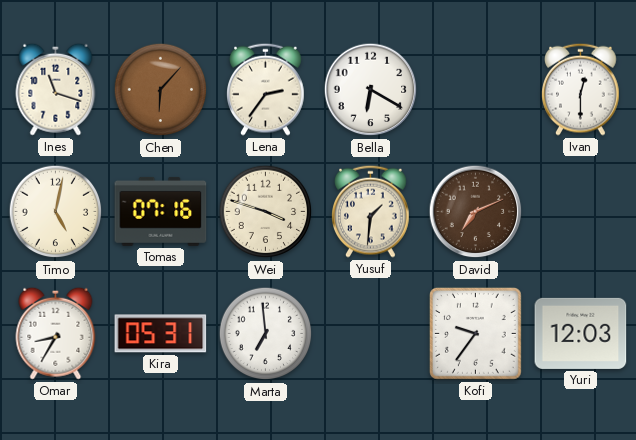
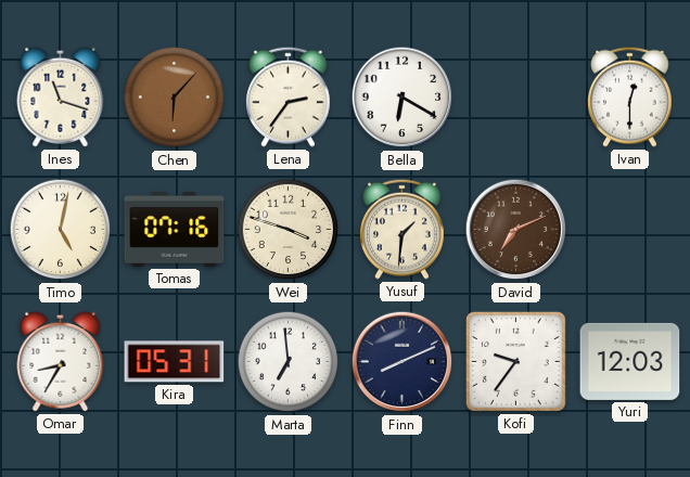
Finn: none -> 8:11 (403, 362)
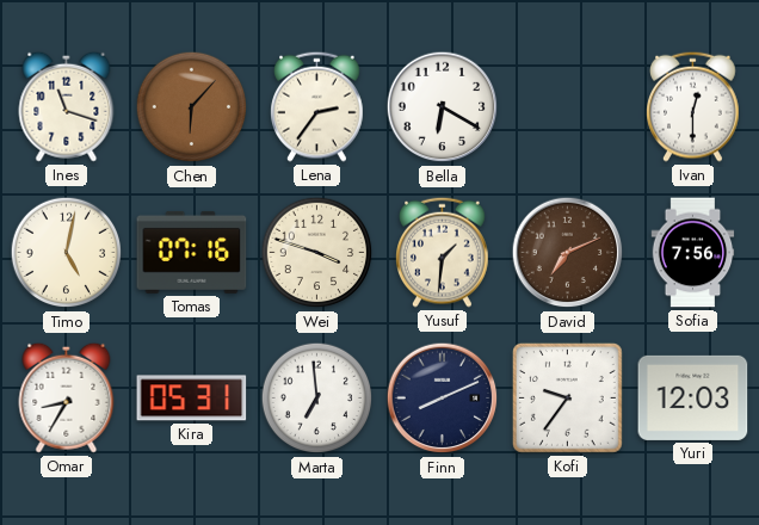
Sofia: none -> 7:56 (693, 253)
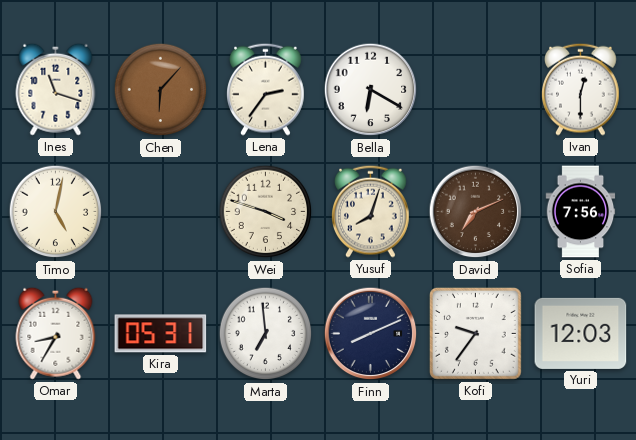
Tomas: 07:16 -> none (192, 252)
Yusuf: 1:31 -> 8:03 (371, 211)
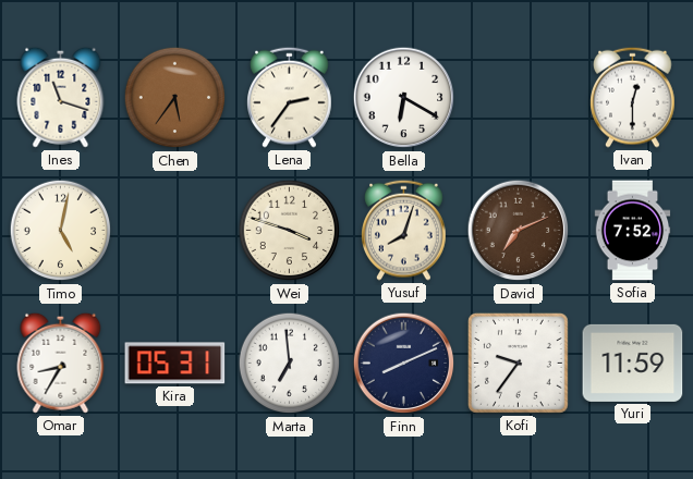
Chen: 6:07 -> 5:36 (175, 98)
Sofia: 7:56 -> 7:52 (633, 231)
Yuri: 12:03 -> 11:59 (633, 363)
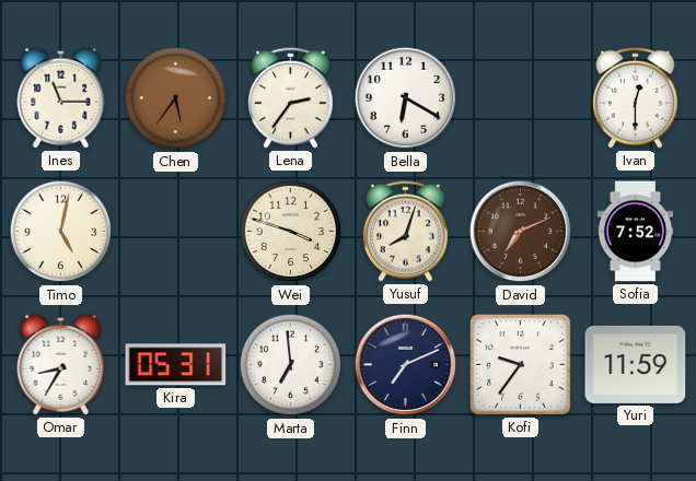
Ines: 11:18 -> 11:15 (61, 97)
Finn: 8:11 -> 7:11 (406, 365)
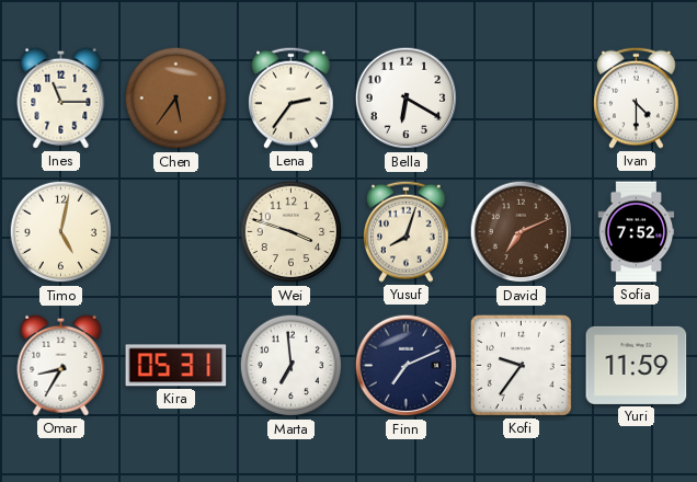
Ivan: 12:30 -> 4:30 (637, 97)
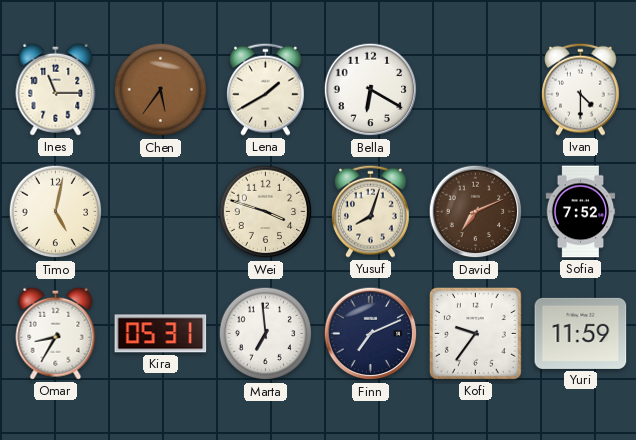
Lena: 2:36 -> 1:40 (266, 89)
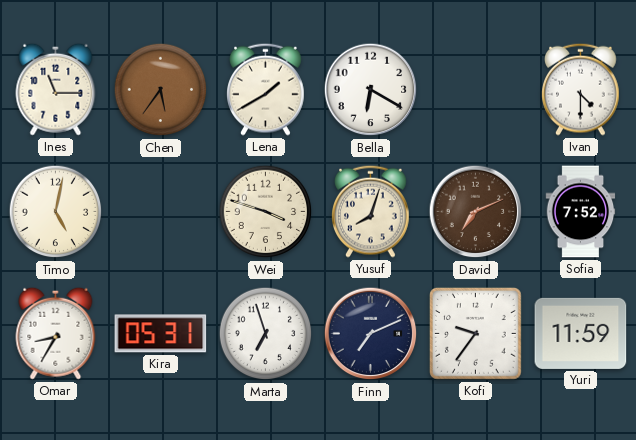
Marta: 6:59 -> 6:57 (266, 334)
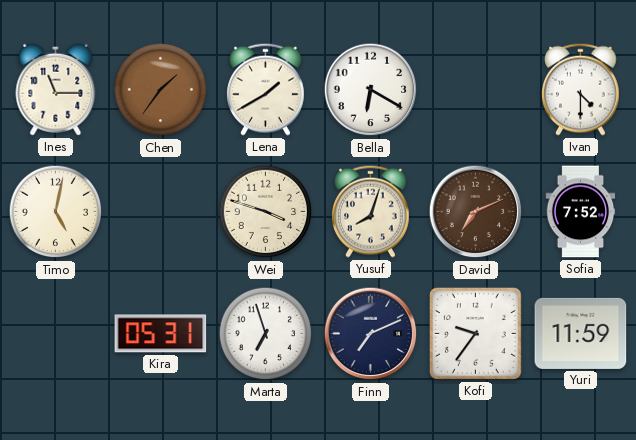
Chen: 5:36 -> 1:36 (161, 90)
Omar: 8:35 -> none (56, 333)
